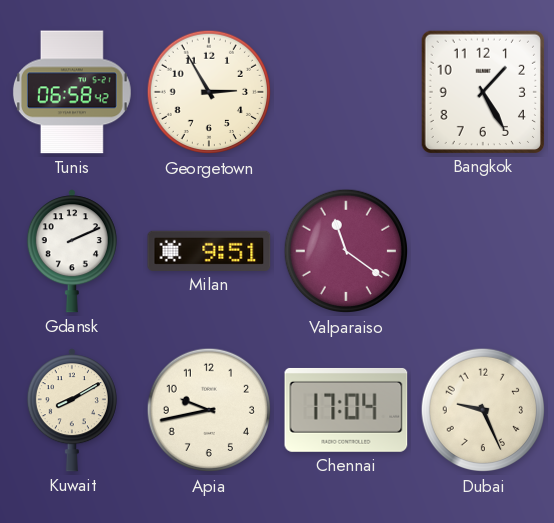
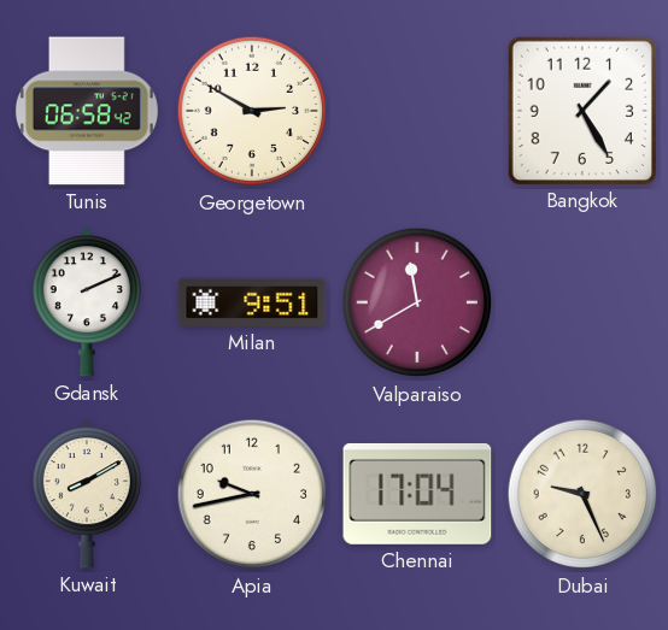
Georgetown: 2:55 -> 2:50 (252, 111)
Valparaiso: 11:21 -> 11:40 (417, 302)
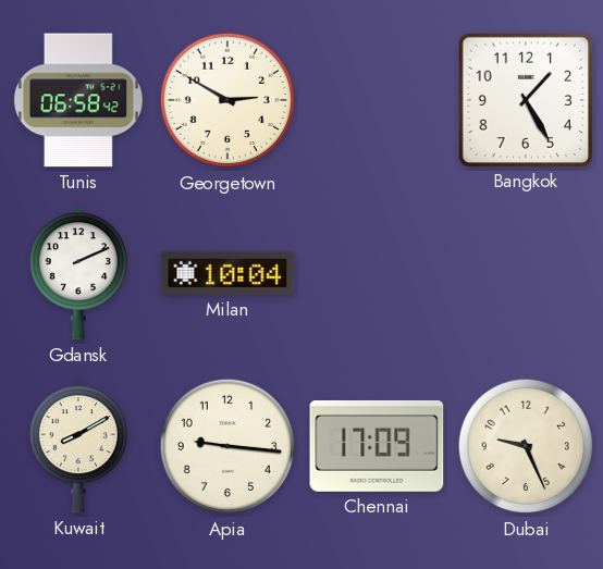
Milan: 9:51 -> 10:04 (227, 273)
Valparaiso: 11:40 -> none (417, 302)
Apia: 9:43 -> 9:16 (227, 446)
Chennai: 17:04 -> 17:09 (377, 446)
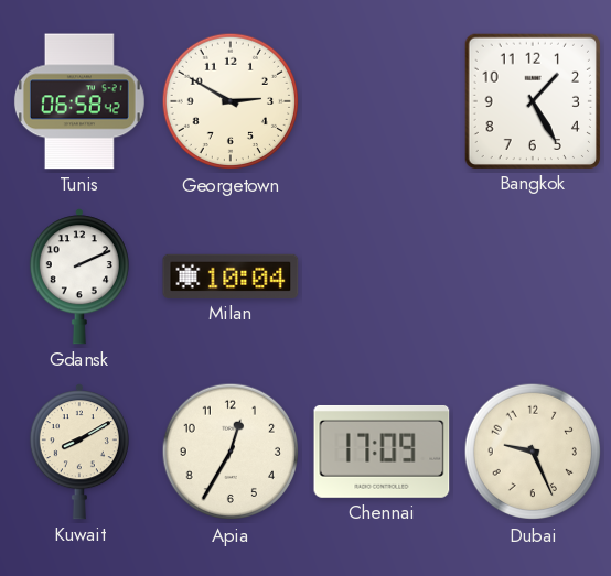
Apia: 9:16 -> 12:35 (231, 452)
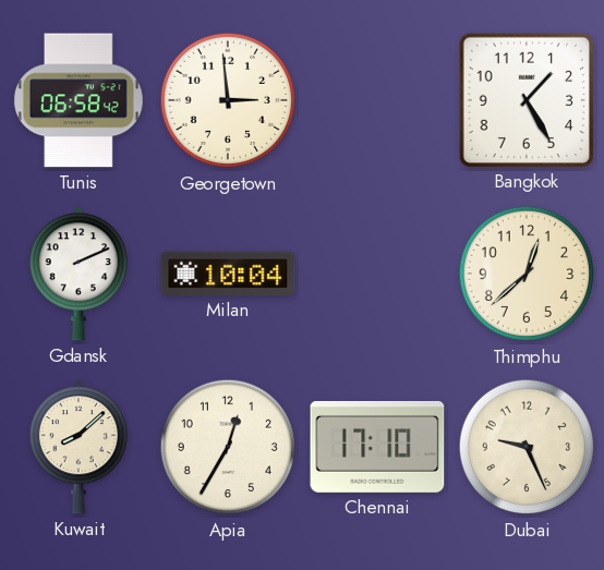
Georgetown: 2:50 -> 2:59 (228, 100)
Thimphu: none -> 12:38 (527, 274)
Kuwait: 8:10 -> 8:08 (78, 447)
Chennai: 17:09 -> 17:10 (377, 447)
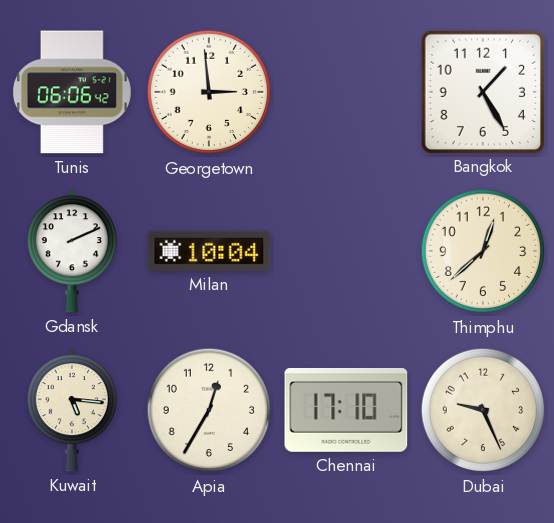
Tunis: 06:58 -> 06:06 (72, 92)
Kuwait: 8:08 -> 5:16 (72, 410)
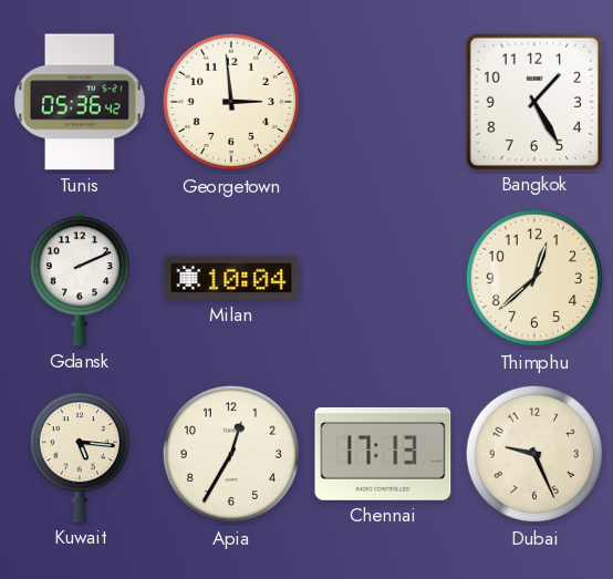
Tunis: 06:06 -> 05:36 (80, 102)
Chennai: 17:10 -> 17:13 (383, 454)
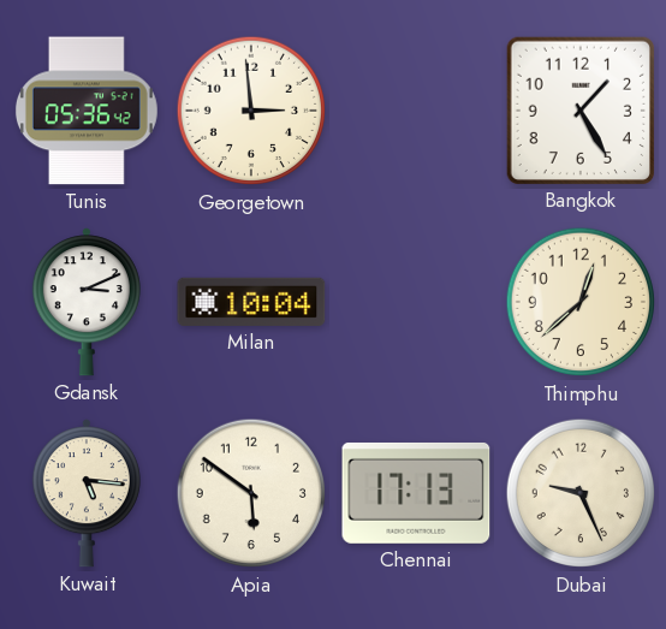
Gdansk: 2:11 -> 3:11 (87, 302)
Apia: 12:35 -> 5:51 (251, 493)
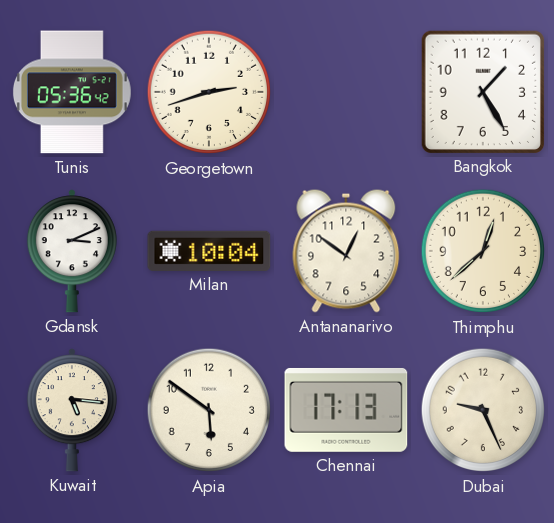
Georgetown: 2:59 -> 2:42 (209, 92)
Antananarivo: none -> 12:51 (346, 251)
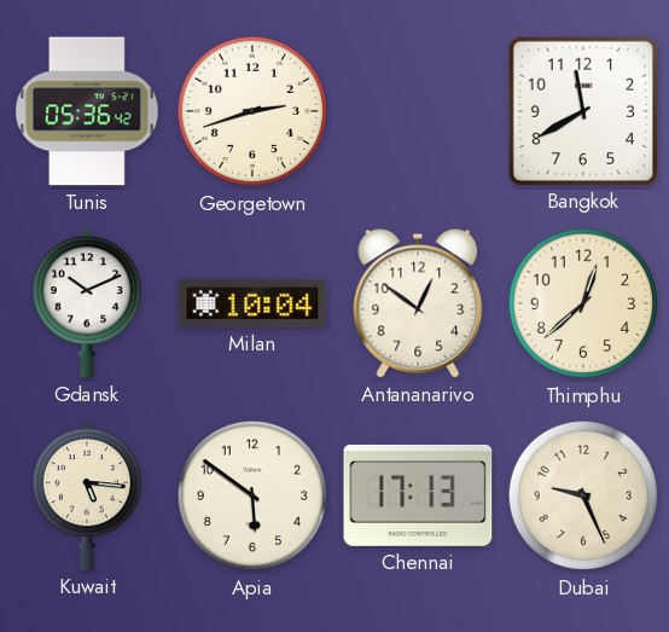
Bangkok: 1:25 -> 11:40 (582, 110)
Gdansk: 3:11 -> 10:11 (87, 303)
